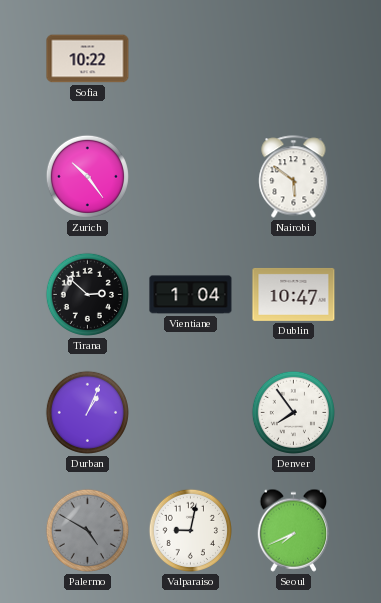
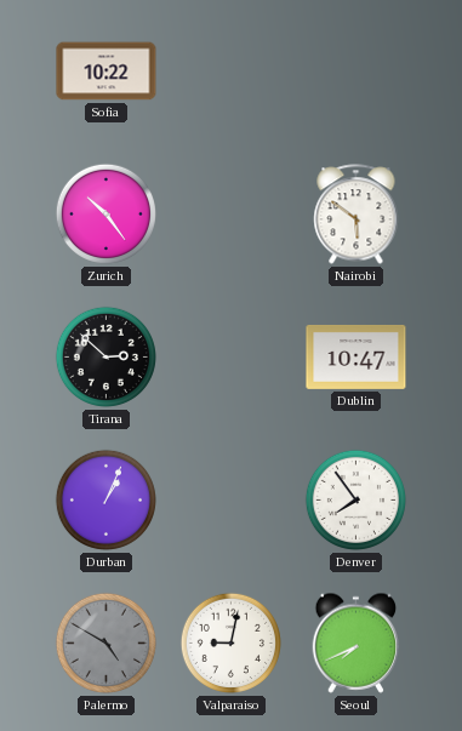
Vientiane: 1:04 -> none (191, 295)
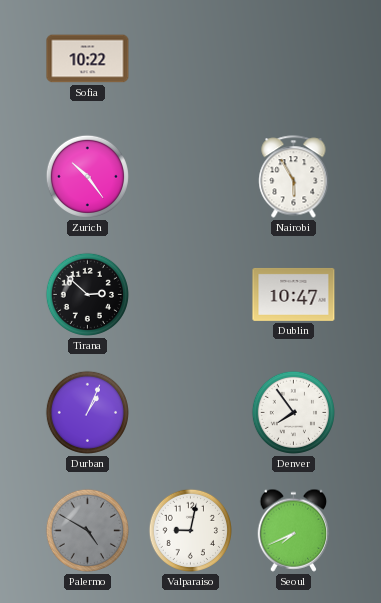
Nairobi: 5:51 -> 5:55 (294, 177)
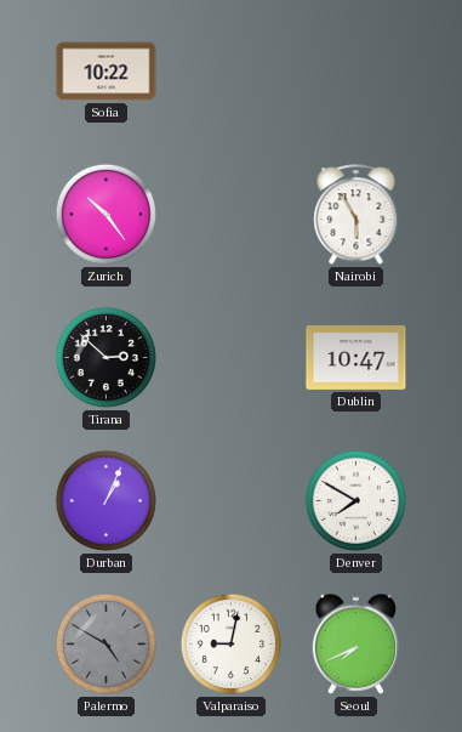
Denver: 7:54 -> 7:50 (355, 500)
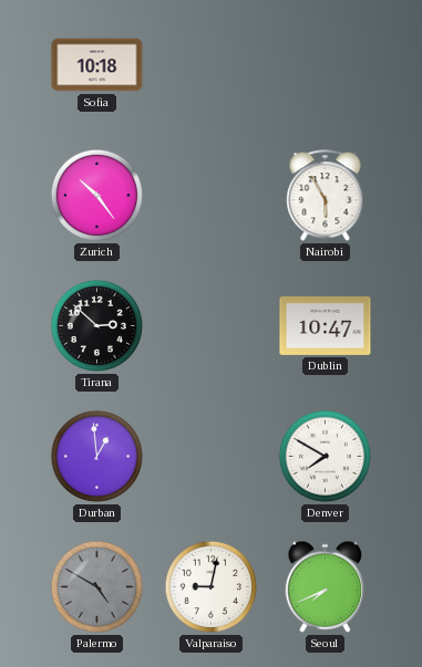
Sofia: 10:22 -> 10:18 (97, 65)
Durban: 1:04 -> 12:59 (96, 456)
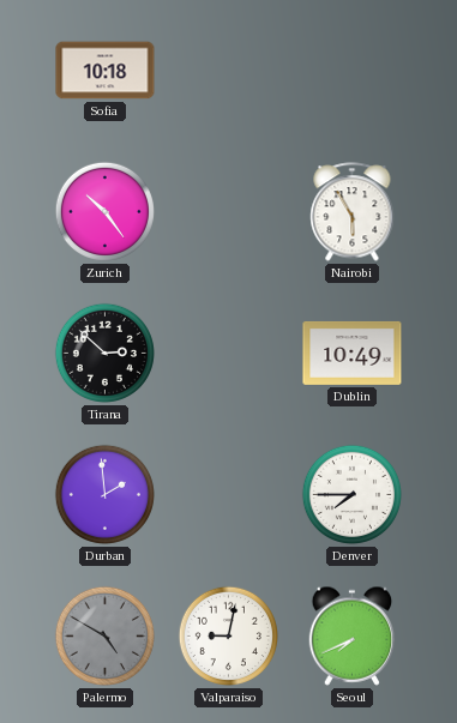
Dublin: 10:47 -> 10:49 (353, 353)
Durban: 12:59 -> 1:59 (104, 494)
Denver: 7:50 -> 7:45 (351, 494)
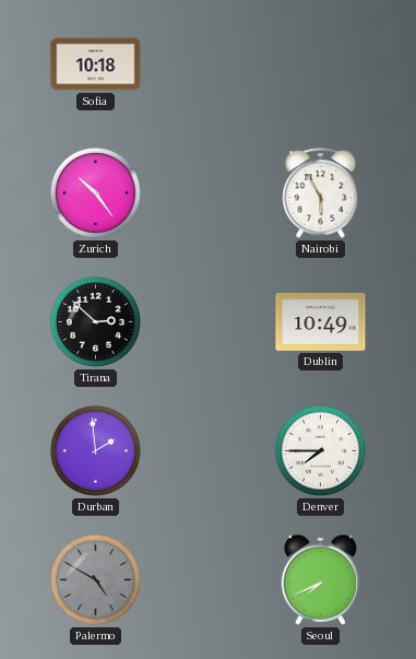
Valparaiso: 9:02 -> none (228, 635)
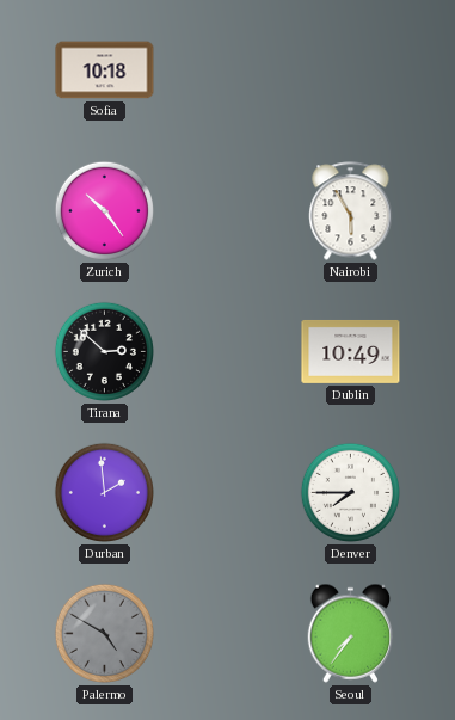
Seoul: 7:41 -> 7:36 (351, 633)
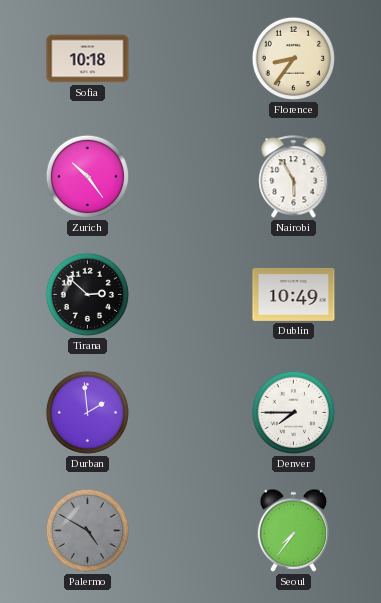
Florence: none -> 8:36 (293, 58)
